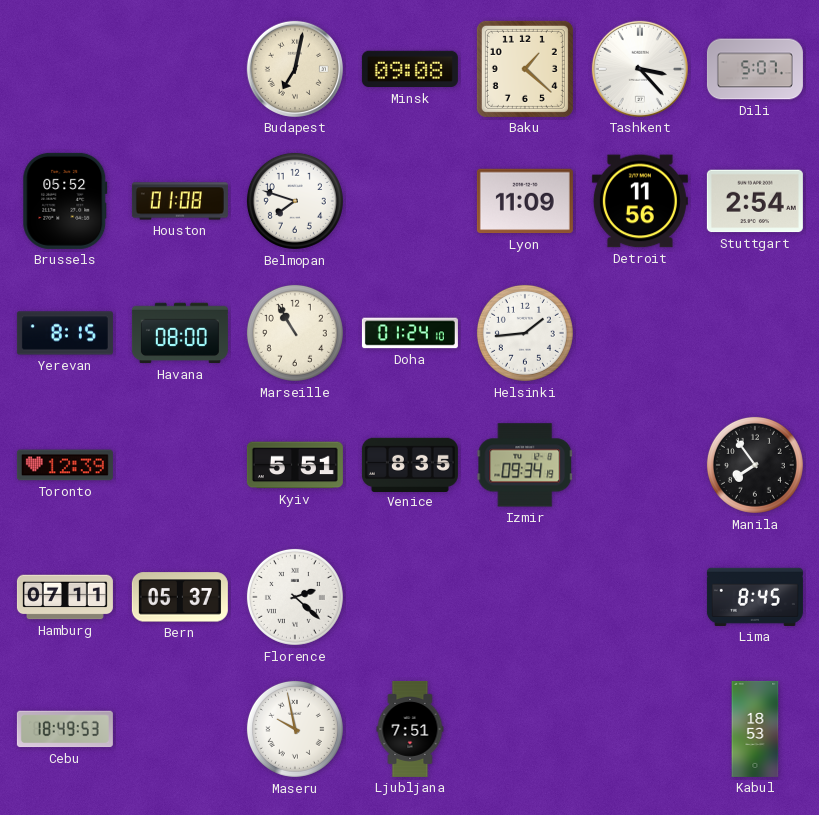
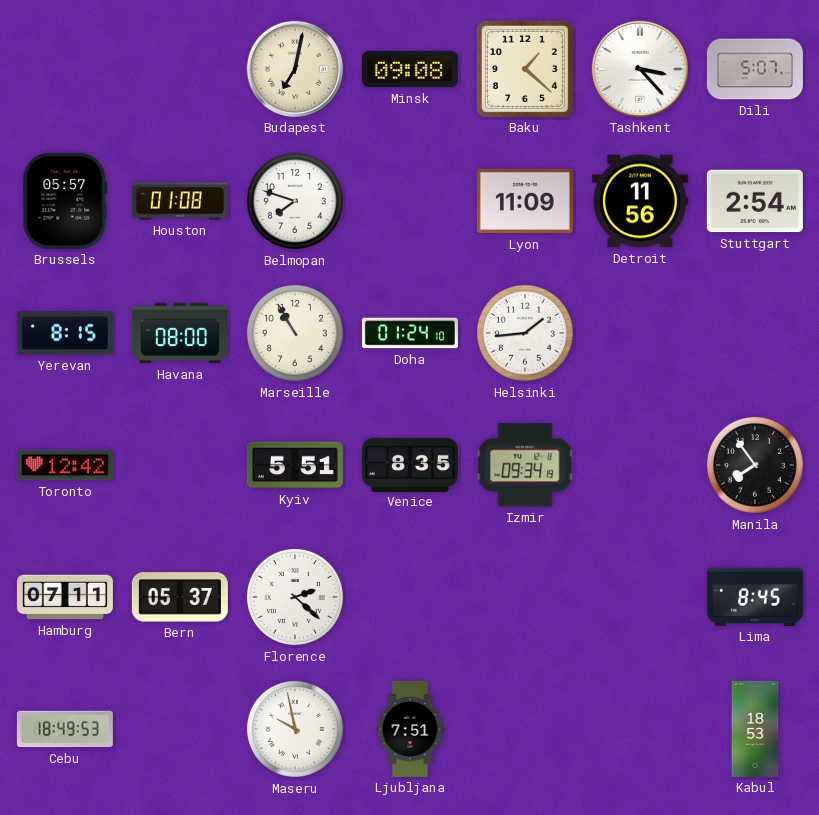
Brussels: 05:52 -> 05:57 (65, 201)
Toronto: 12:39 -> 12:42 (65, 465)
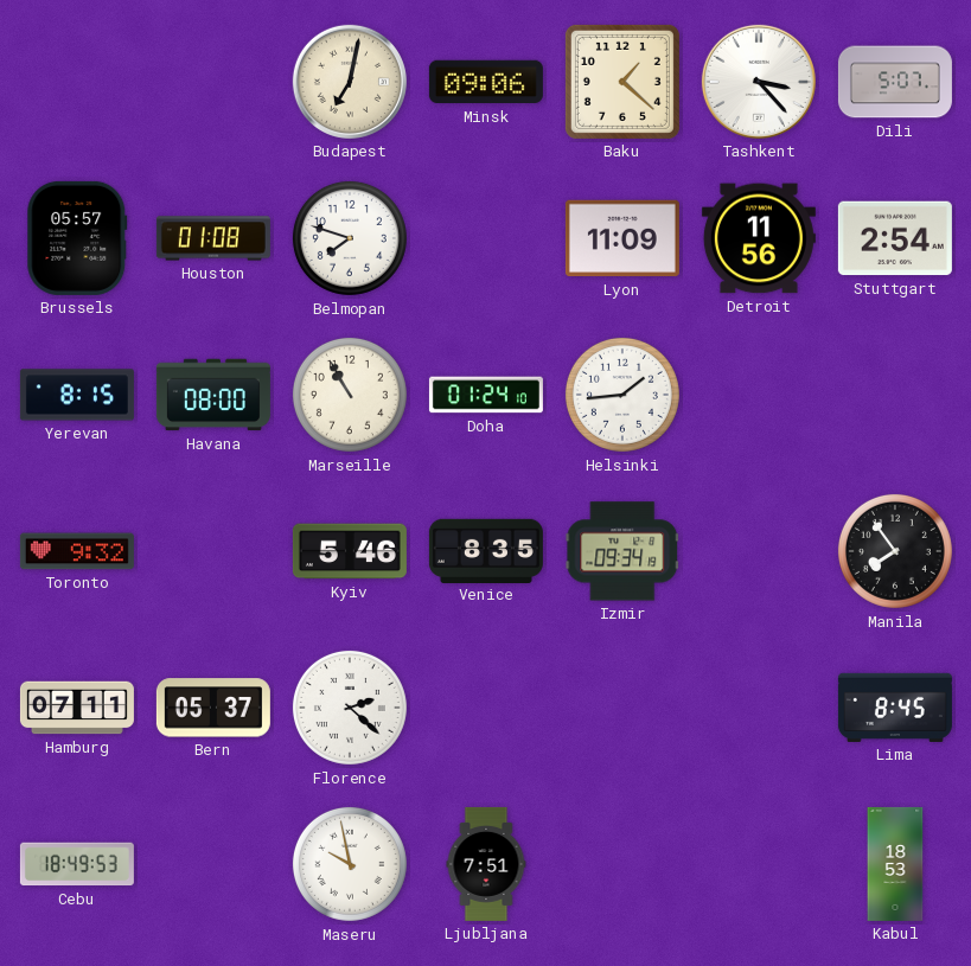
Minsk: 09:08 -> 09:06 (486, 82)
Toronto: 12:42 -> 9:32 (77, 551)
Kyiv: 5:51 -> 5:46 (350, 551)
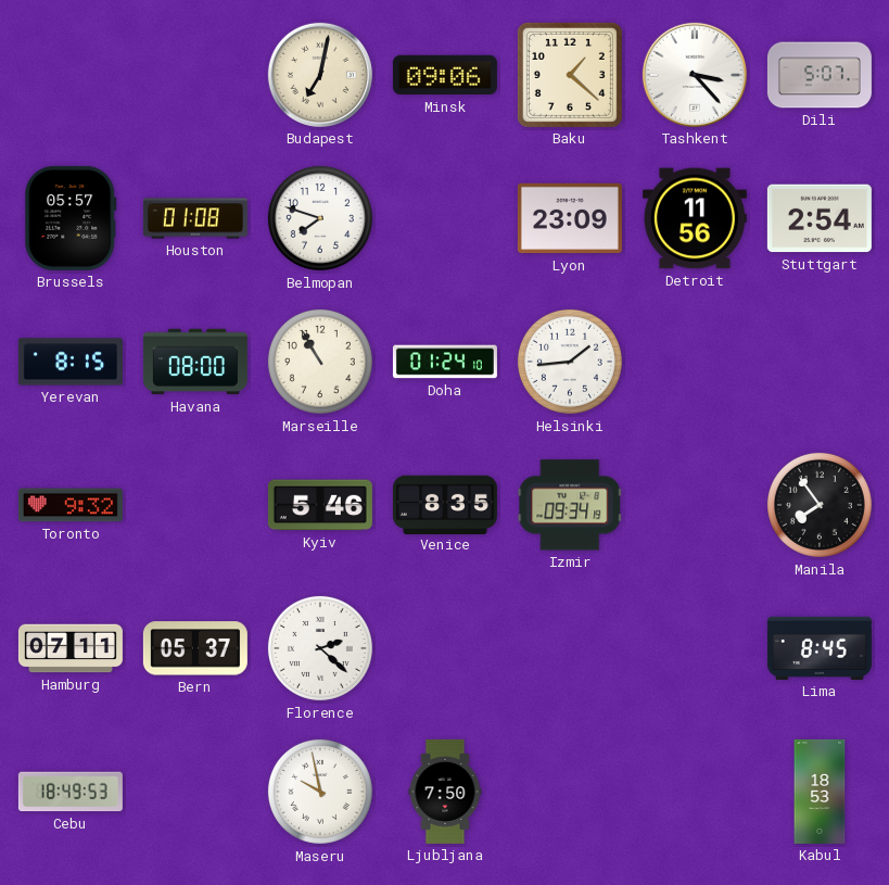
Lyon: 11:09 -> 23:09 (570, 218)
Ljubljana: 7:51 -> 7:50 (445, 792)
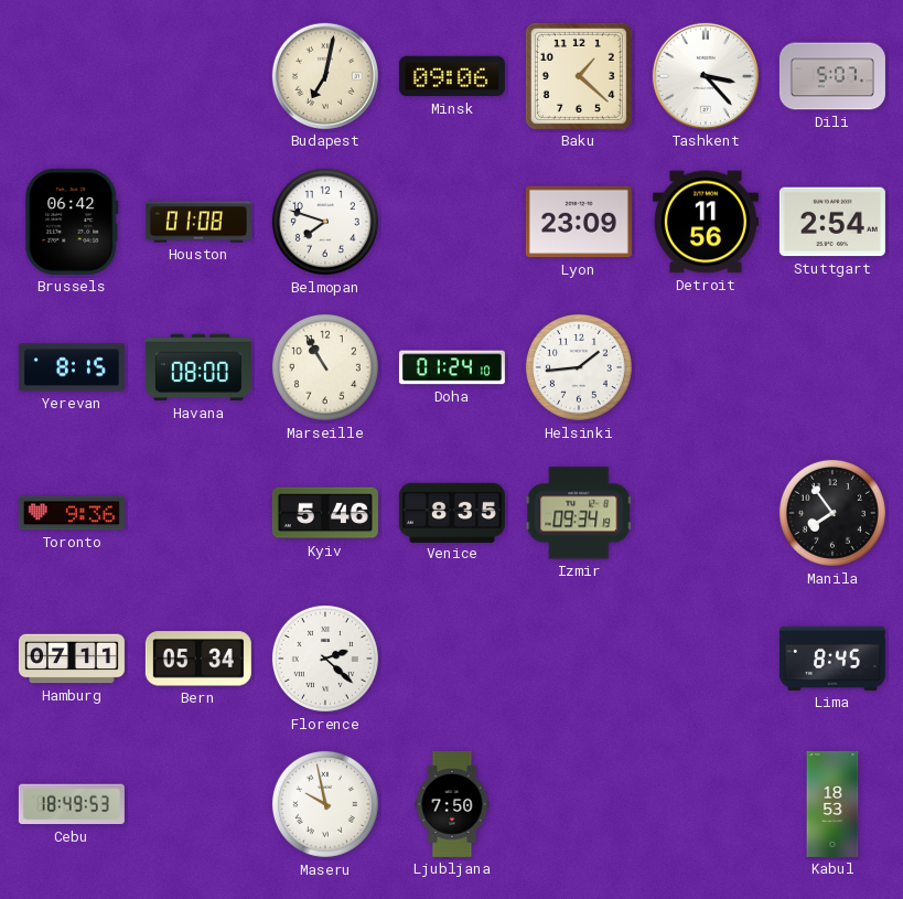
Brussels: 05:57 -> 06:42 (72, 222)
Toronto: 9:32 -> 9:36 (72, 513)
Bern: 05:37 -> 05:34 (198, 659)
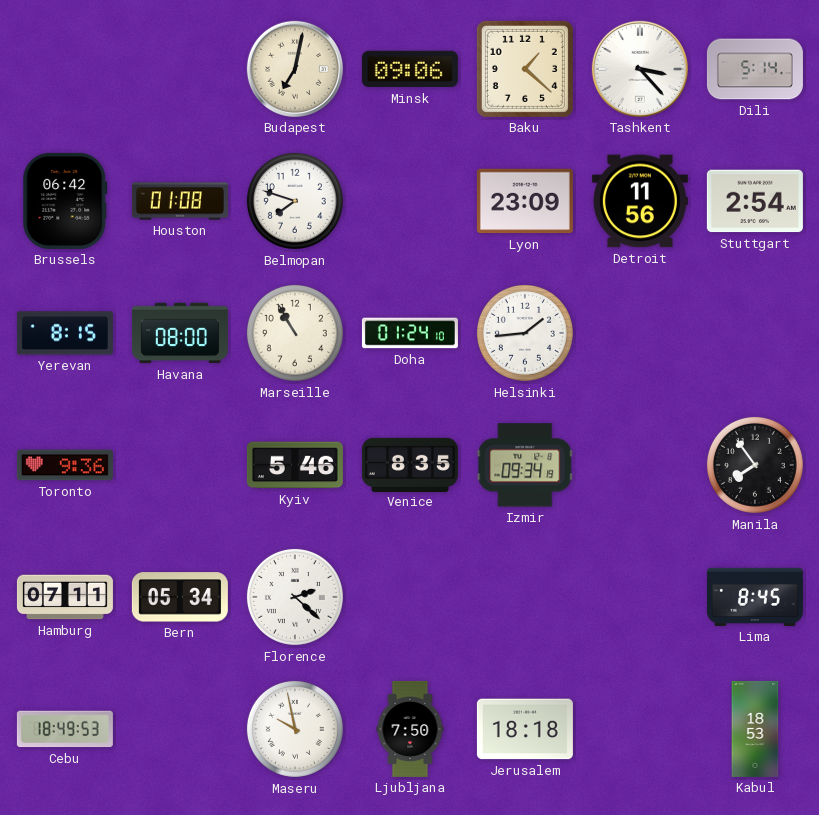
Dili: 5:07 -> 5:14 (755, 69)
Jerusalem: none -> 18:18 (525, 729)
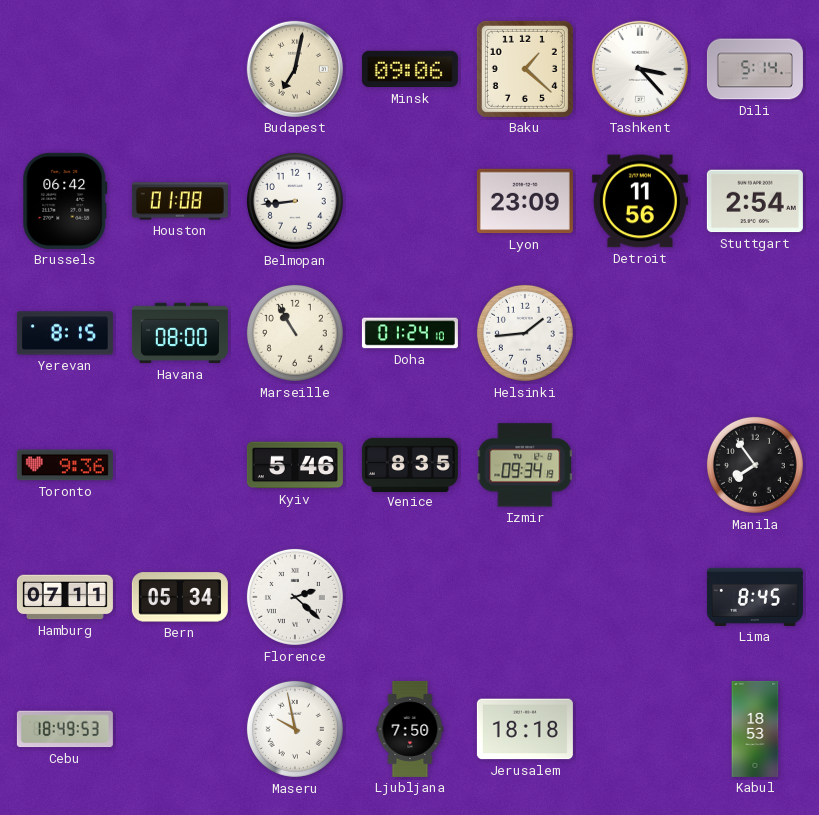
Belmopan: 7:48 -> 8:44 (295, 201)
